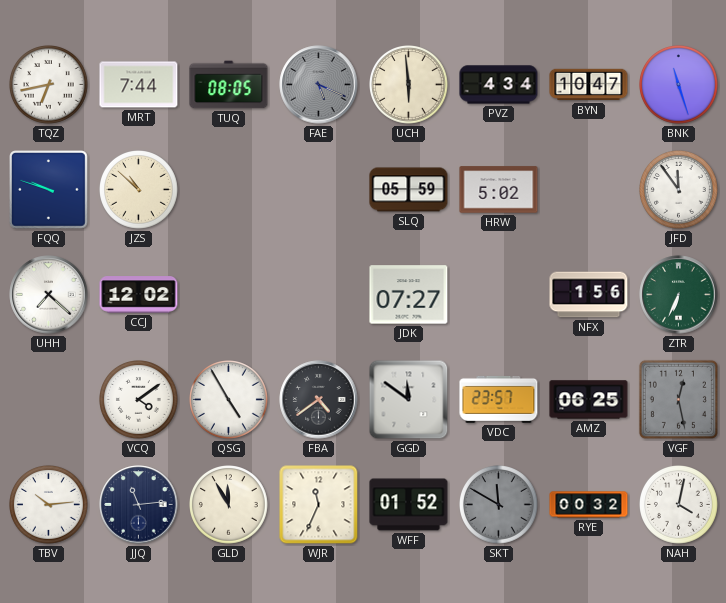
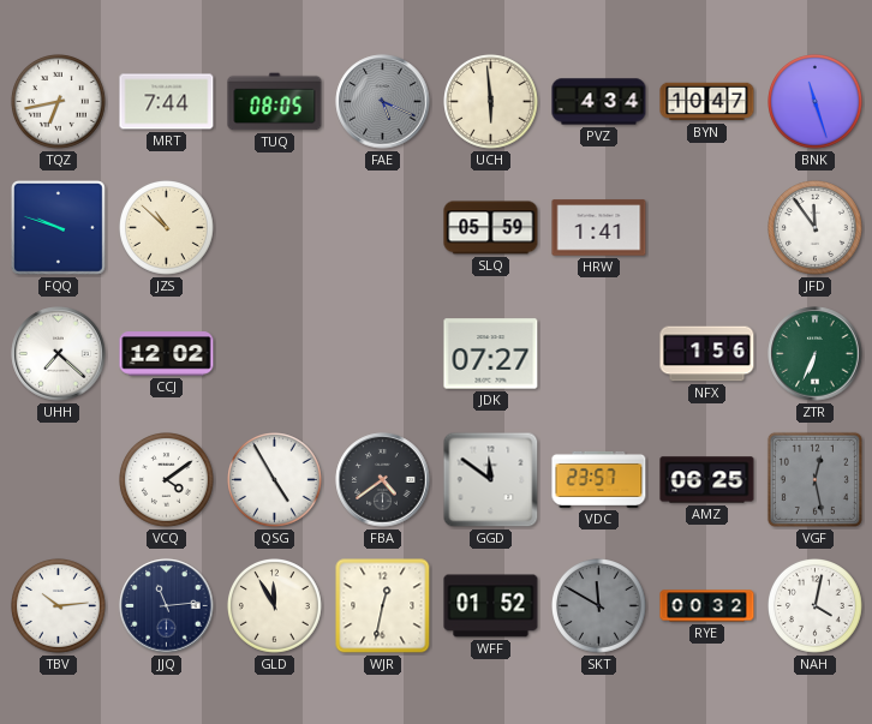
HRW: 5:02 -> 1:41 (599, 228)
WJR: 11:34 -> 12:32 (383, 606)
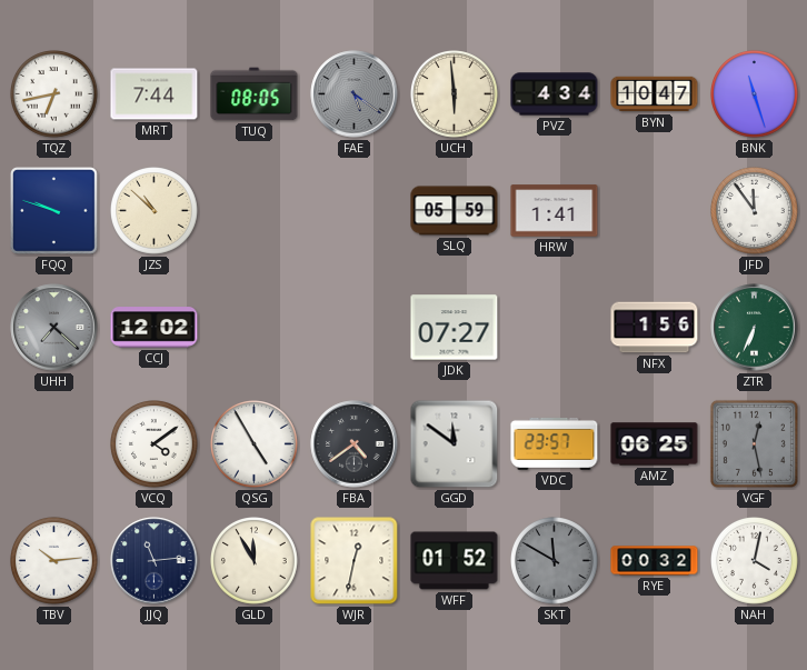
FAE: 5:19 -> 5:21 (355, 94)
UHH dial: white -> grey (54, 328)
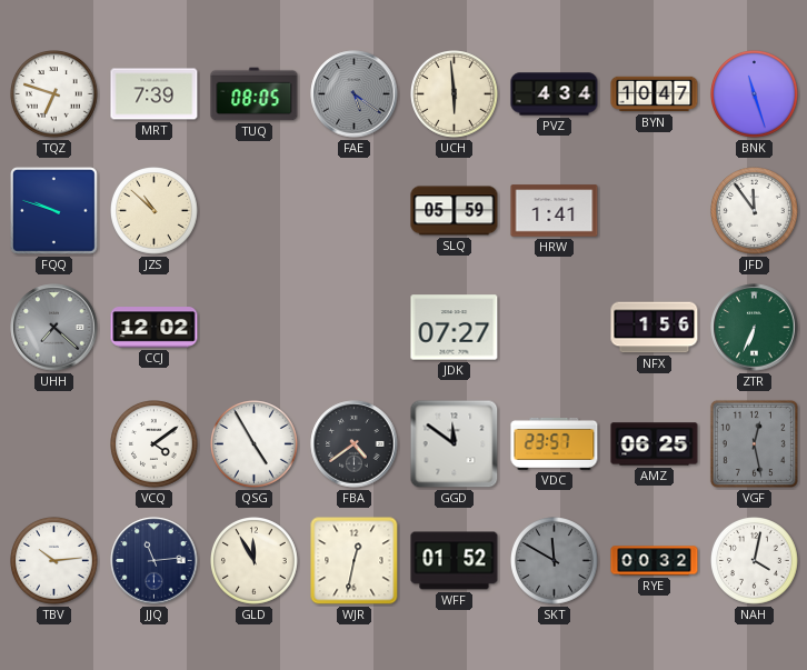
TQZ: 6:43 -> 6:48 (54, 94)
MRT: 7:44 -> 7:39 (155, 94)
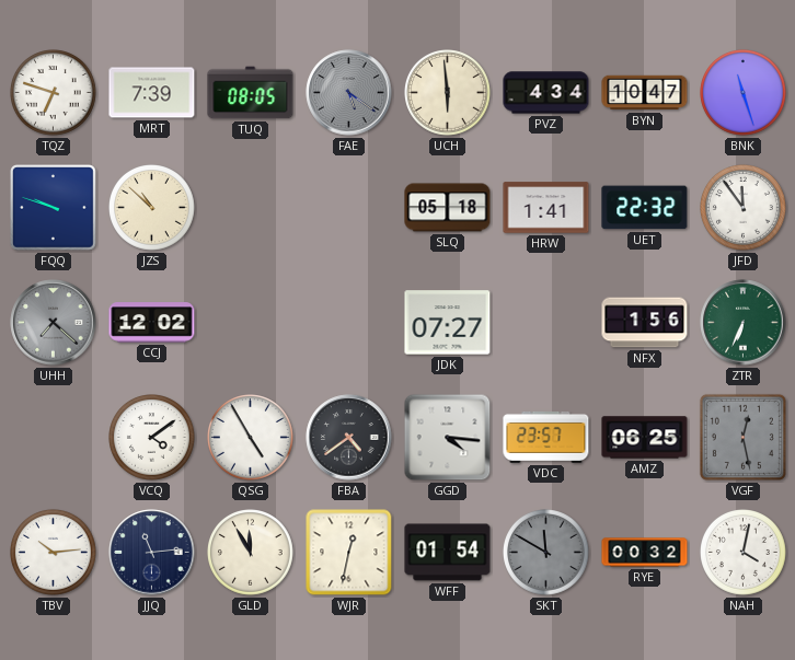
SLQ: 05:59 -> 05:18 (448, 208)
UET: none -> 22:32 (645, 208)
GGD: 11:51 -> 4:16 (448, 438)
WFF: 01:52 -> 01:54 (448, 553)
